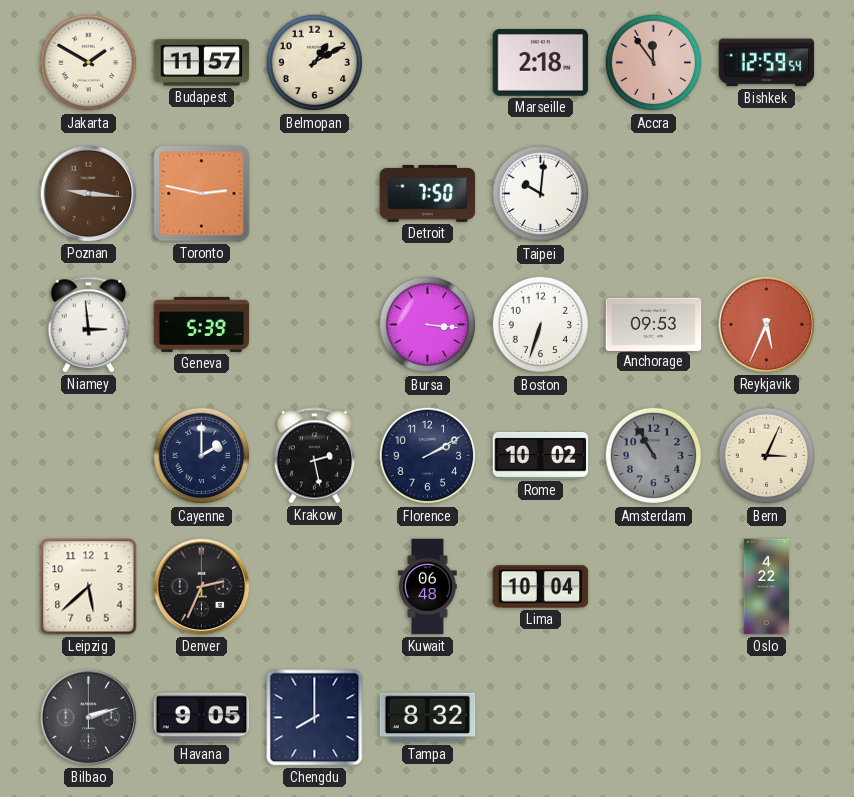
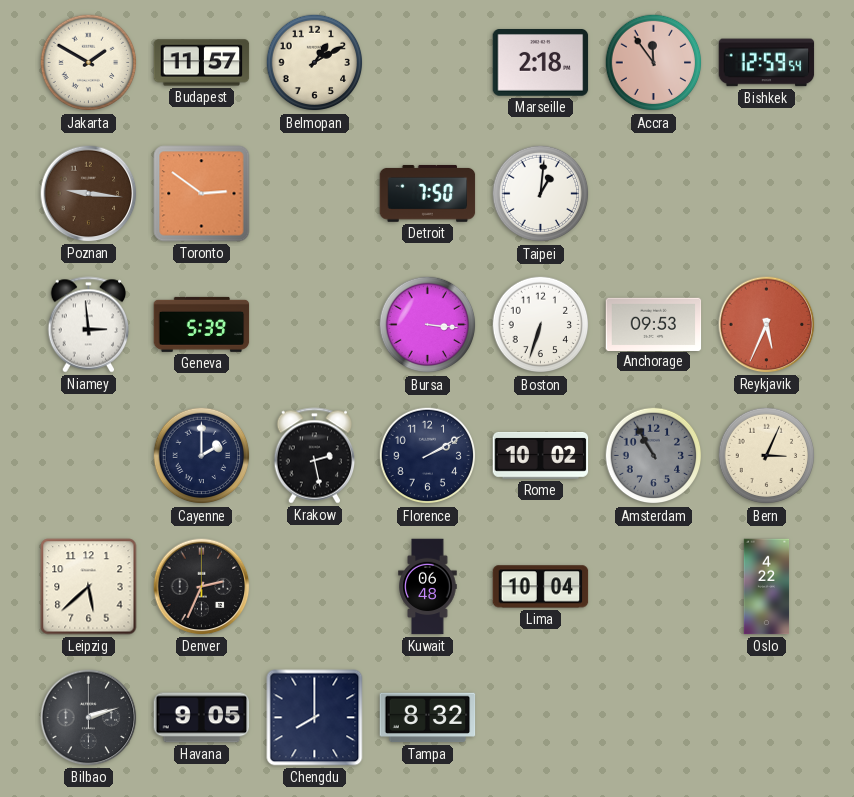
Toronto: 2:47 -> 2:51 (202, 194)
Taipei: 10:01 -> 1:01 (541, 194)
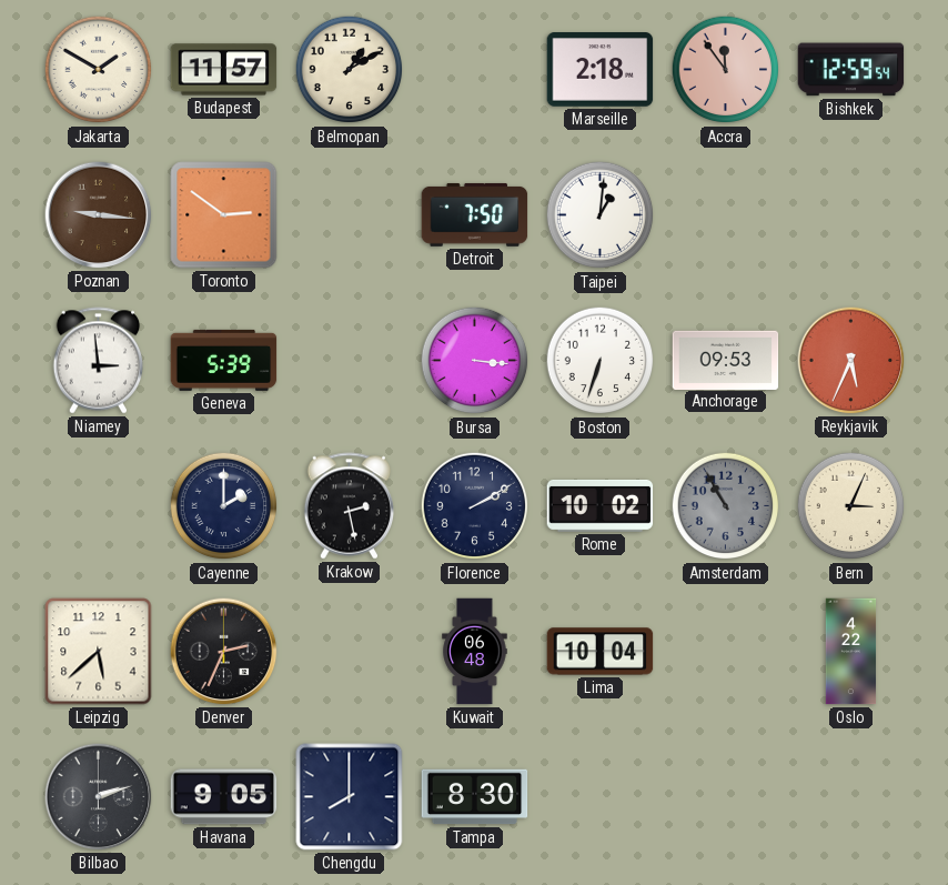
Tampa: 8:32 -> 8:30 (475, 797)
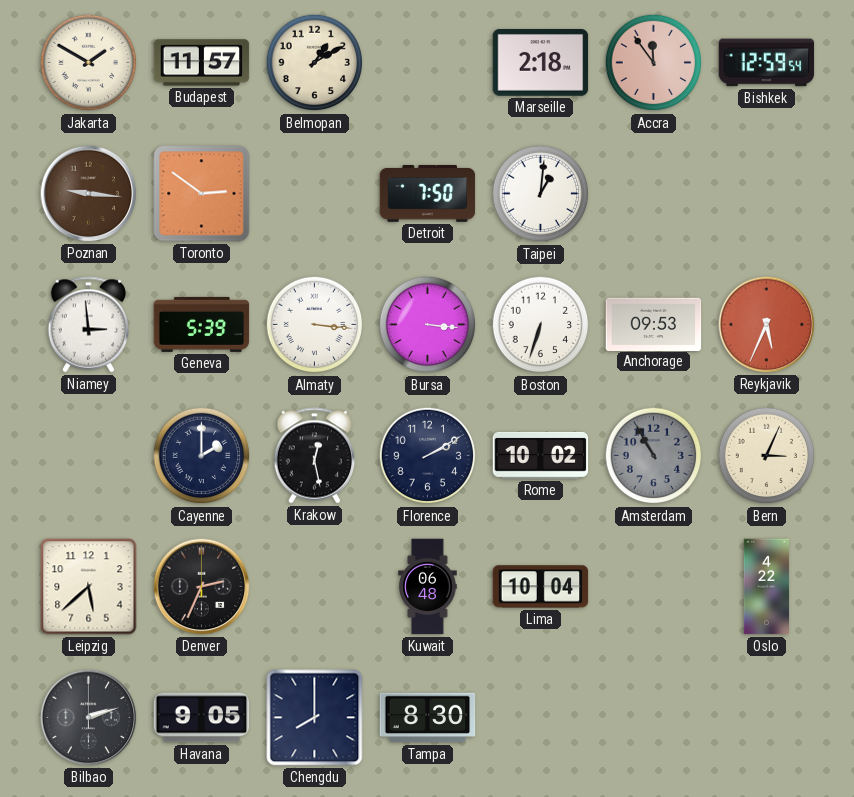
Almaty: none -> 3:16 (315, 325)
Krakow: 2:28 -> 12:28 (315, 456)
